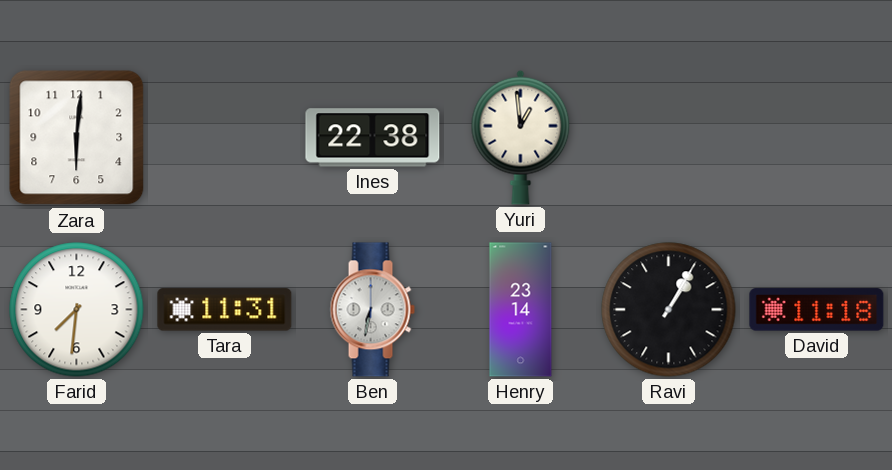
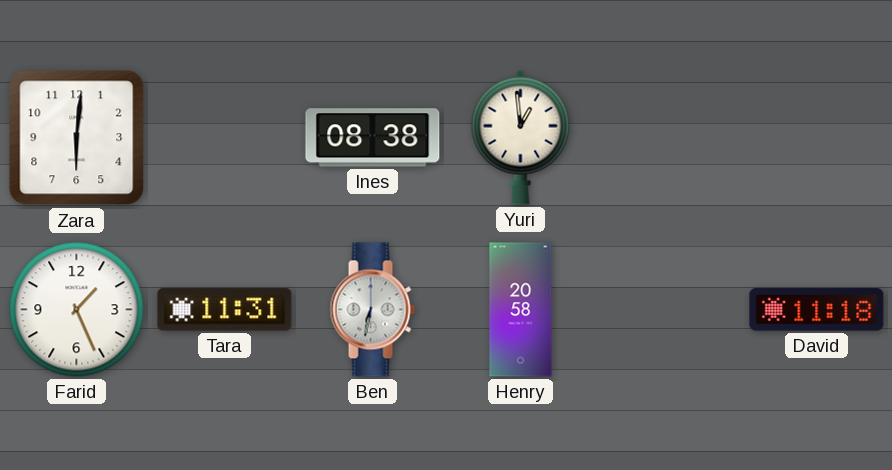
Ines: 22:38 -> 08:38 (373, 138)
Farid: 7:31 -> 1:26 (77, 310)
Henry: 23:14 -> 20:58 (521, 310)
Ravi: 1:05 -> none (669, 310)
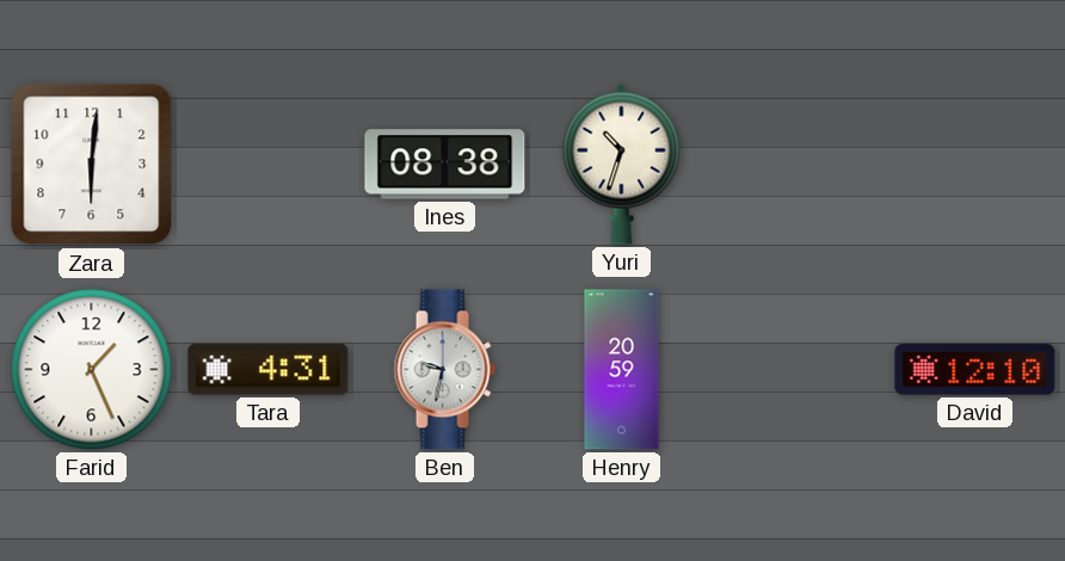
Yuri: 12:59 -> 10:33 (622, 164)
Tara: 11:31 -> 4:31 (269, 370)
Ben: 6:32 -> 9:32 (444, 370)
Henry: 20:58 -> 20:59 (622, 370)
David: 11:18 -> 12:10 (975, 370)
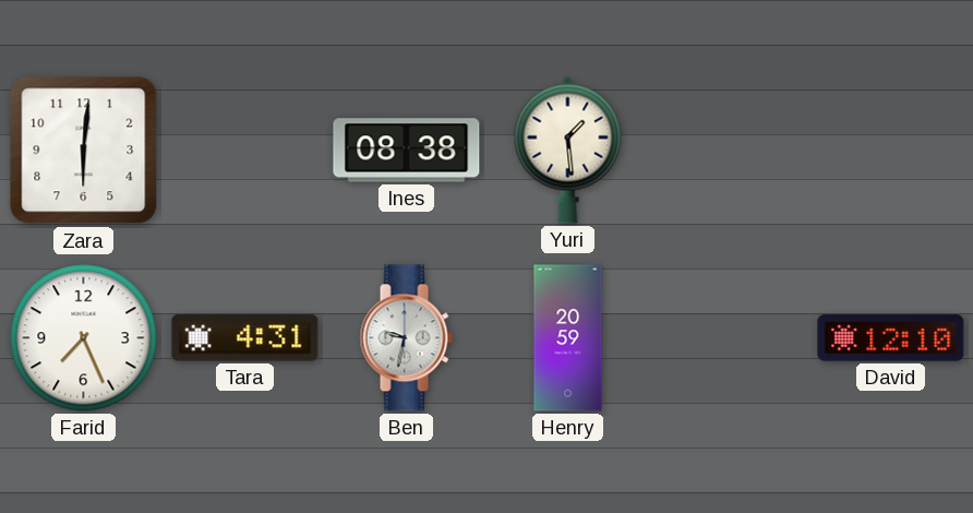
Yuri: 10:33 -> 1:29 (568, 150)
Farid: 1:26 -> 7:26 (84, 338)
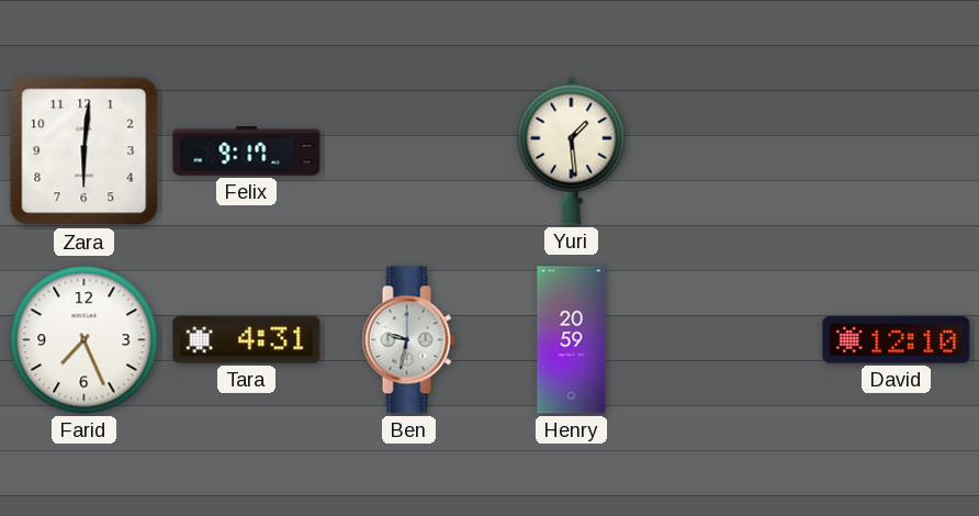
Felix: none -> 9:17 (247, 152)
Ines: 08:38 -> none (407, 151)
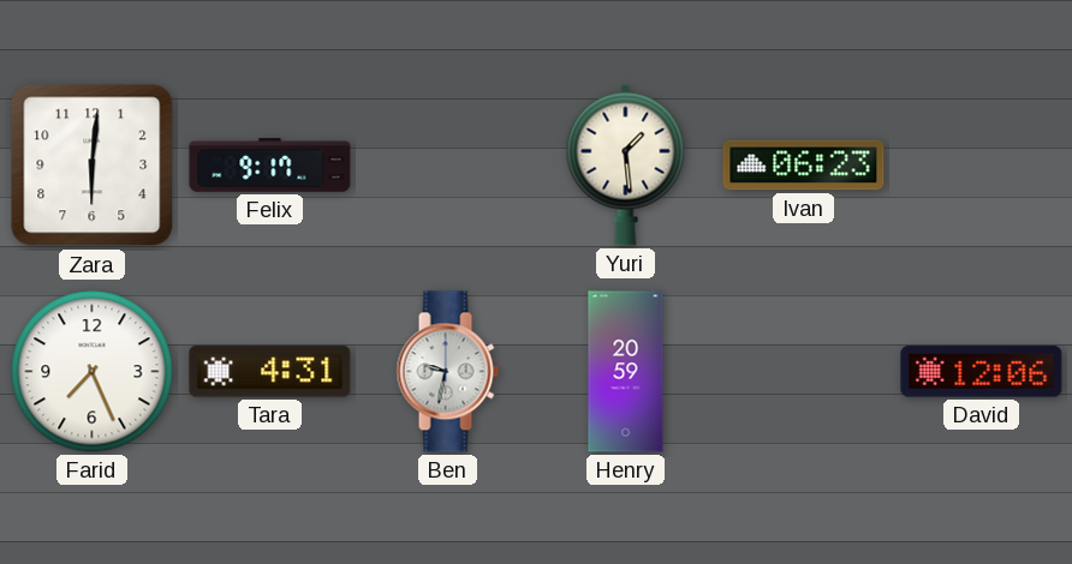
Ivan: none -> 06:23 (804, 166)
David: 12:10 -> 12:06 (982, 372)
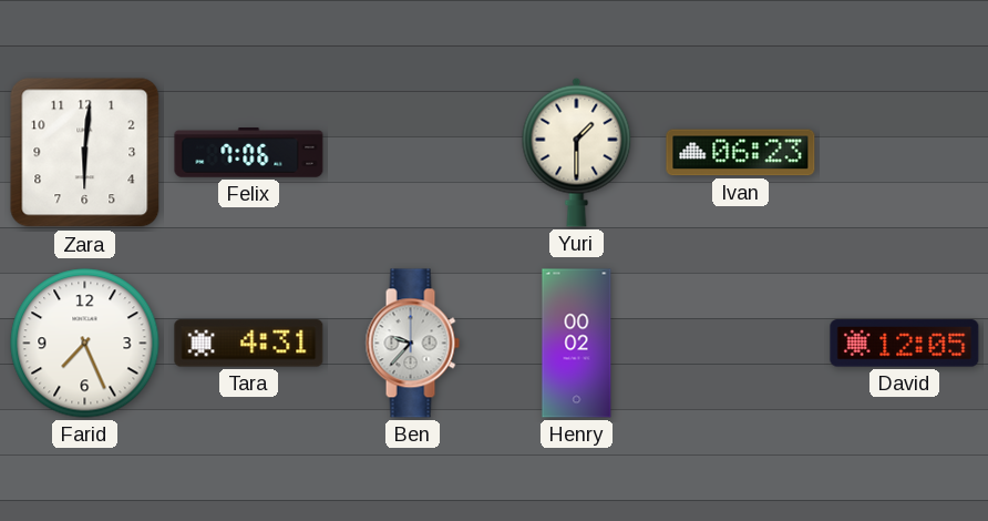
Felix: 9:17 -> 7:06 (249, 153)
Yuri: 1:29 -> 1:30 (577, 152)
Ben: 9:32 -> 9:37 (412, 344)
Henry: 20:59 -> 00:02 (577, 344)
David: 12:06 -> 12:05 (905, 344)
